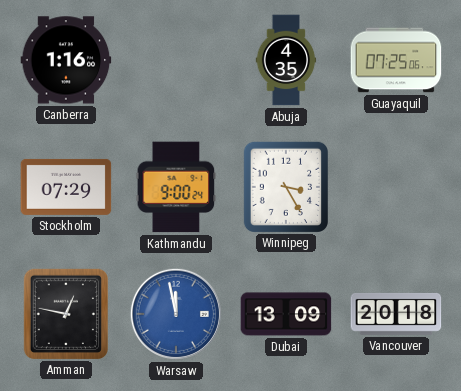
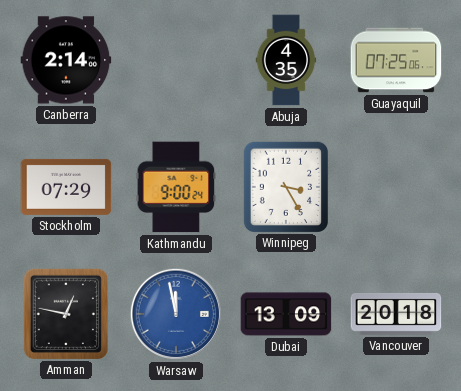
Canberra: 1:16 -> 2:14 (66, 60)
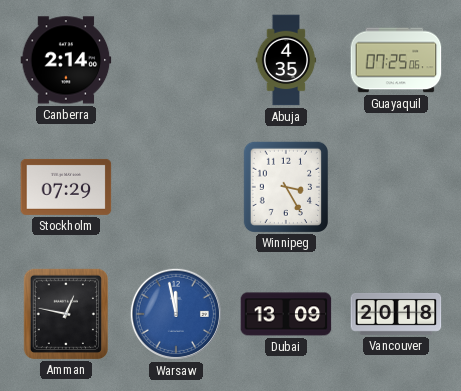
Kathmandu: 9:00 -> none (176, 187)
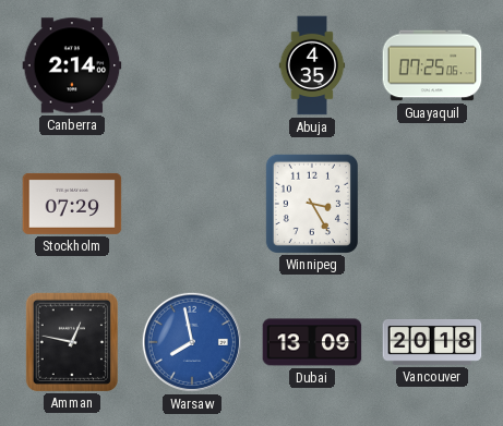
Warsaw: 11:58 -> 7:58 (192, 342)
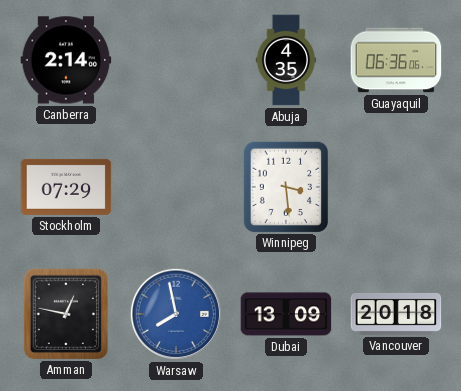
Guayaquil: 07:25 -> 06:36 (396, 60)
Winnipeg: 3:25 -> 3:29 (285, 186)
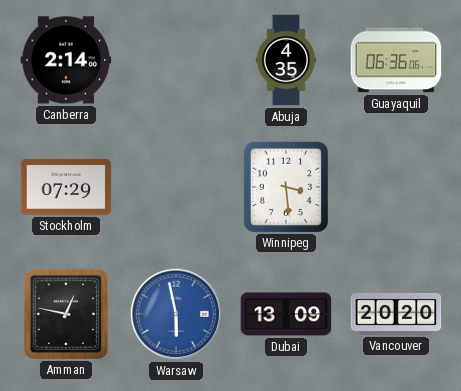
Warsaw: 7:58 -> 5:58 (176, 314)
Vancouver: 20:18 -> 20:20 (396, 314)
